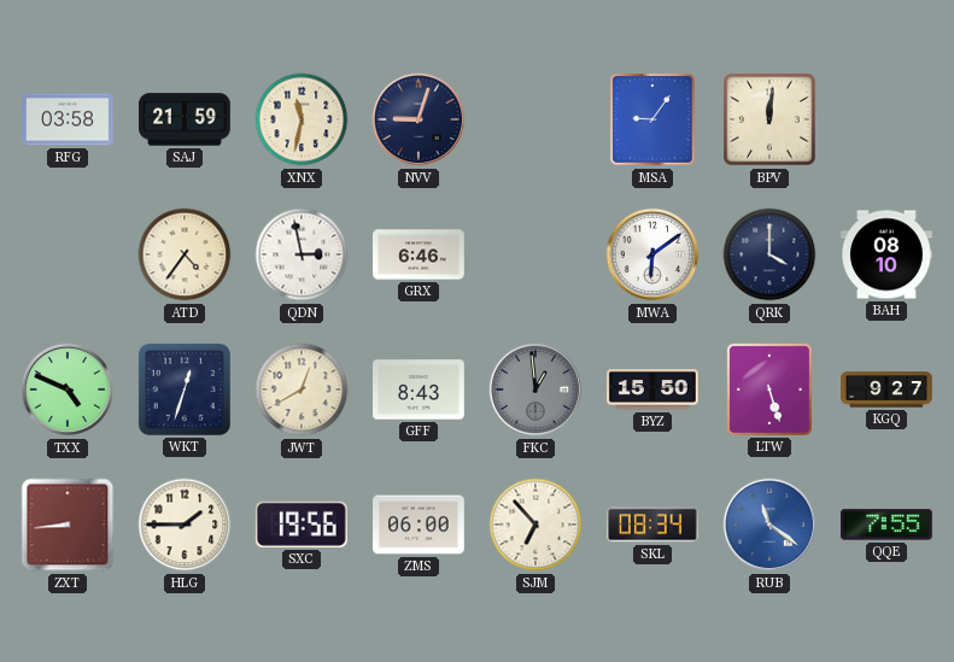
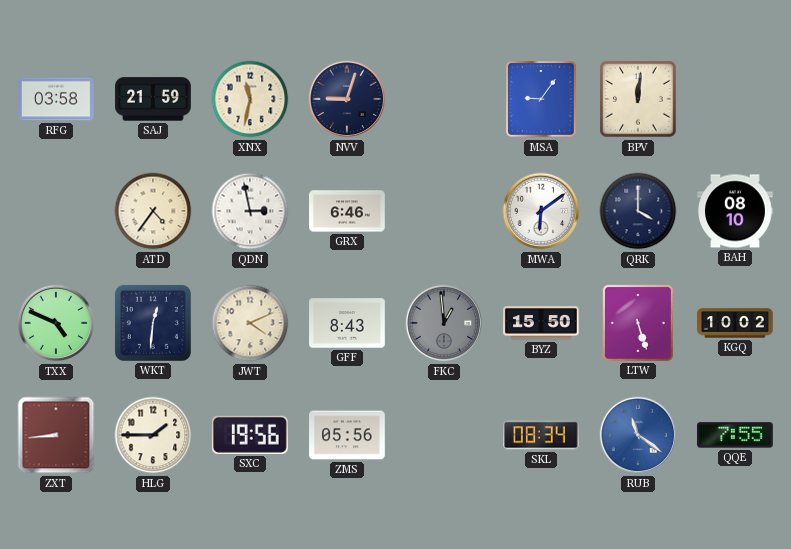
WKT: 12:33 -> 12:31 (153, 323)
JWT: 12:40 -> 4:11 (250, 323)
KGQ: 9:27 -> 10:02 (735, 323)
ZMS: 06:00 -> 05:56 (347, 435)
SJM: 6:53 -> none (535, 525)
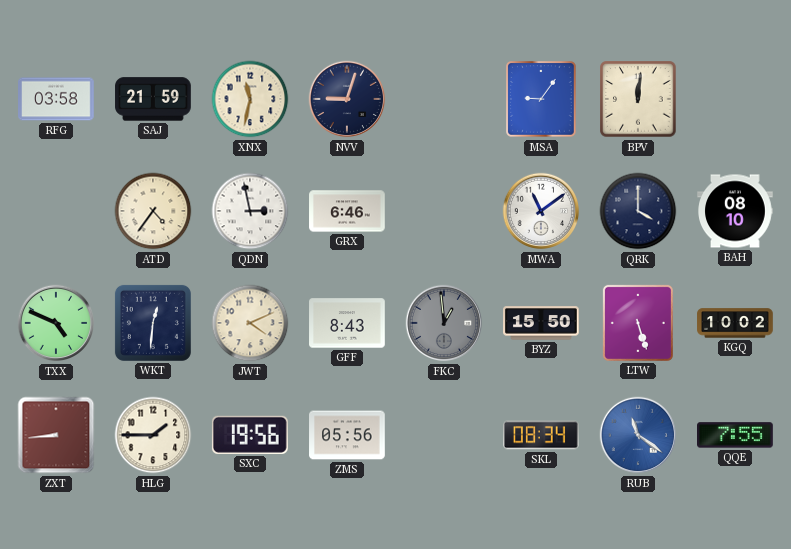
MWA: 6:09 -> 11:09 (541, 211)
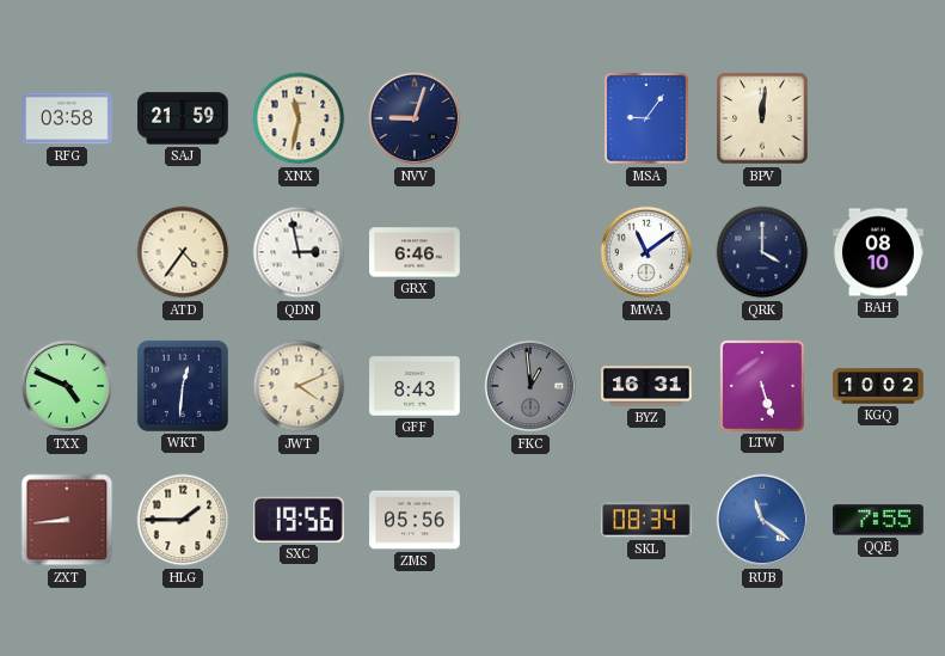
BYZ: 15:50 -> 16:31 (646, 386)
